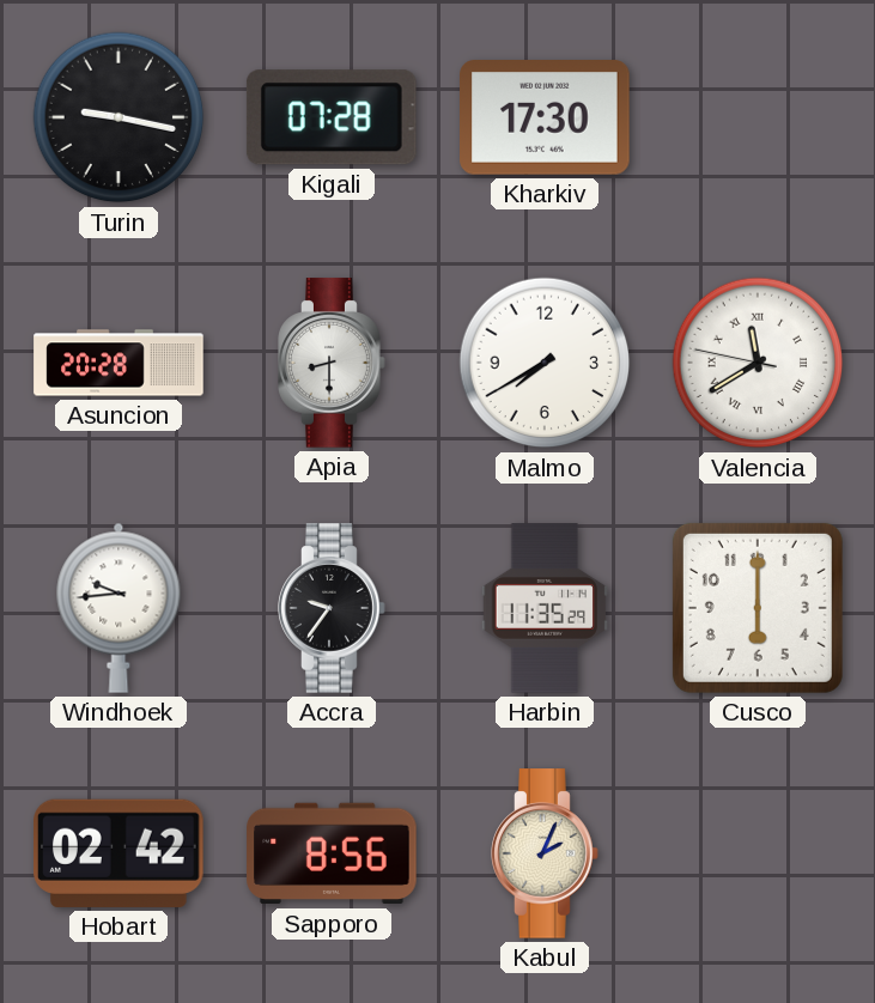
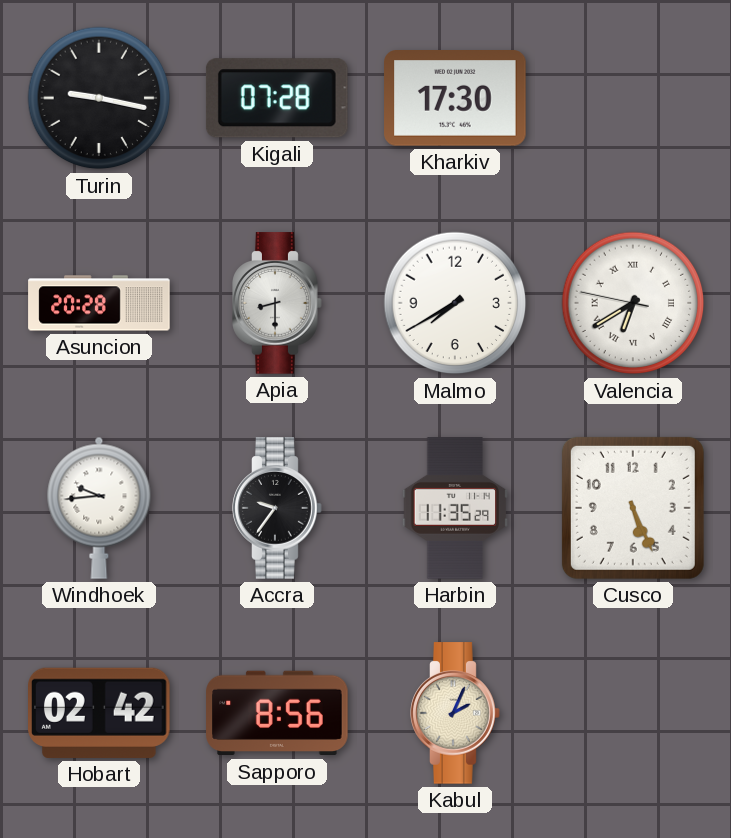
Valencia: 11:39 -> 6:39 (633, 303)
Cusco: 6:00 -> 5:26 (633, 508)
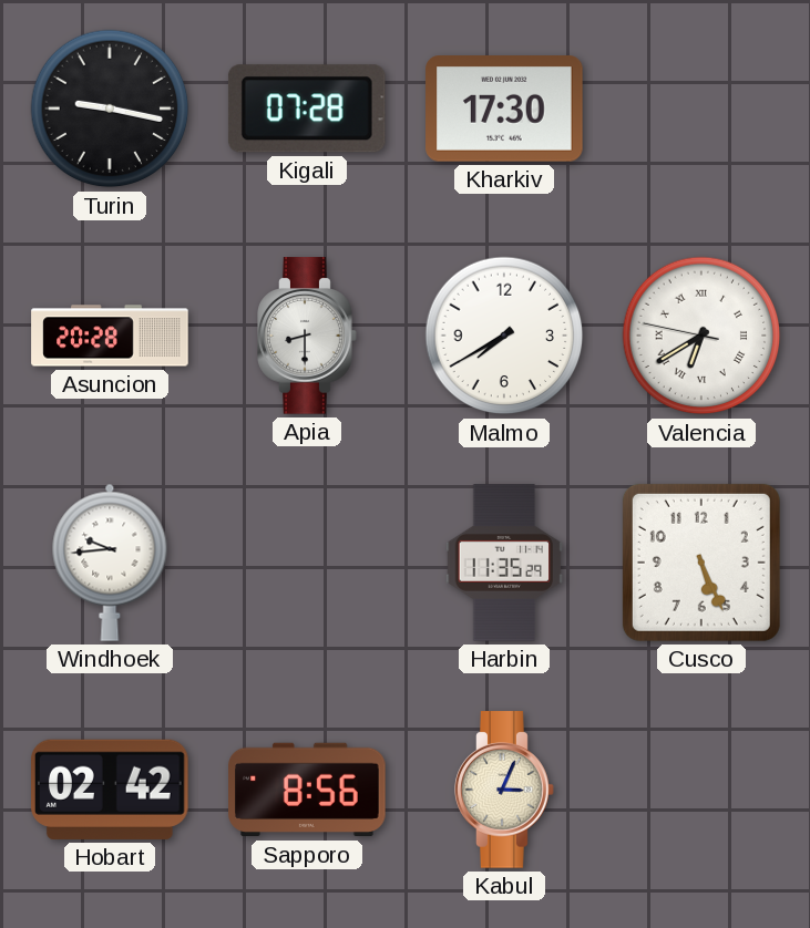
Accra: 9:36 -> none (277, 508)
Kabul: 2:04 -> 3:04 (504, 790)
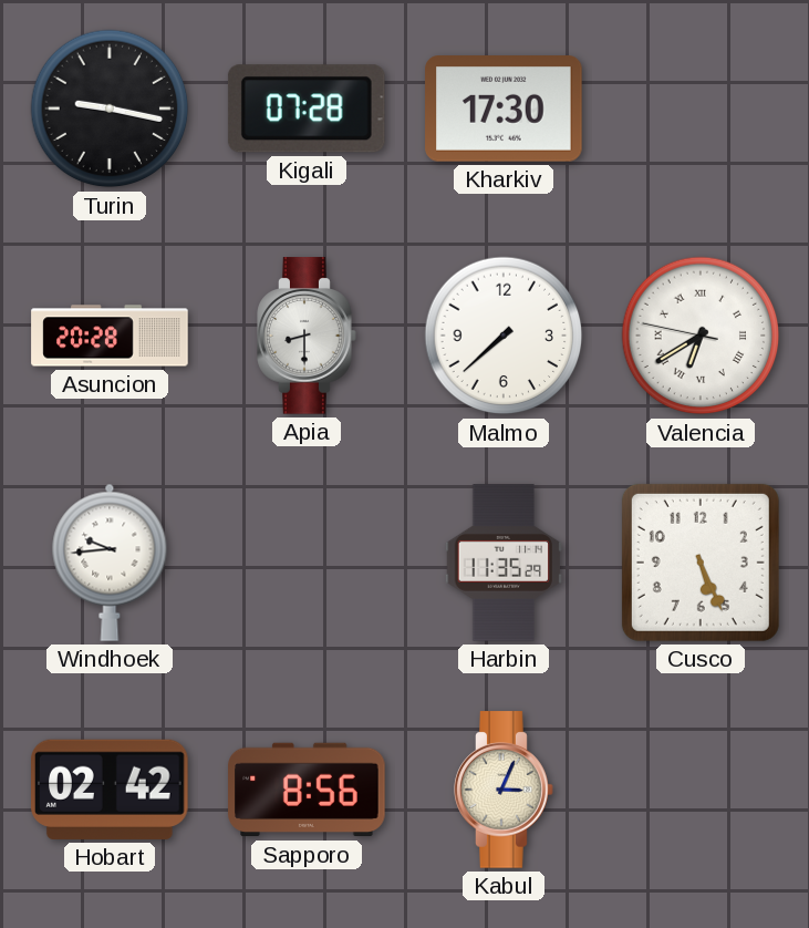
Malmo: 7:40 -> 7:38 (504, 336)
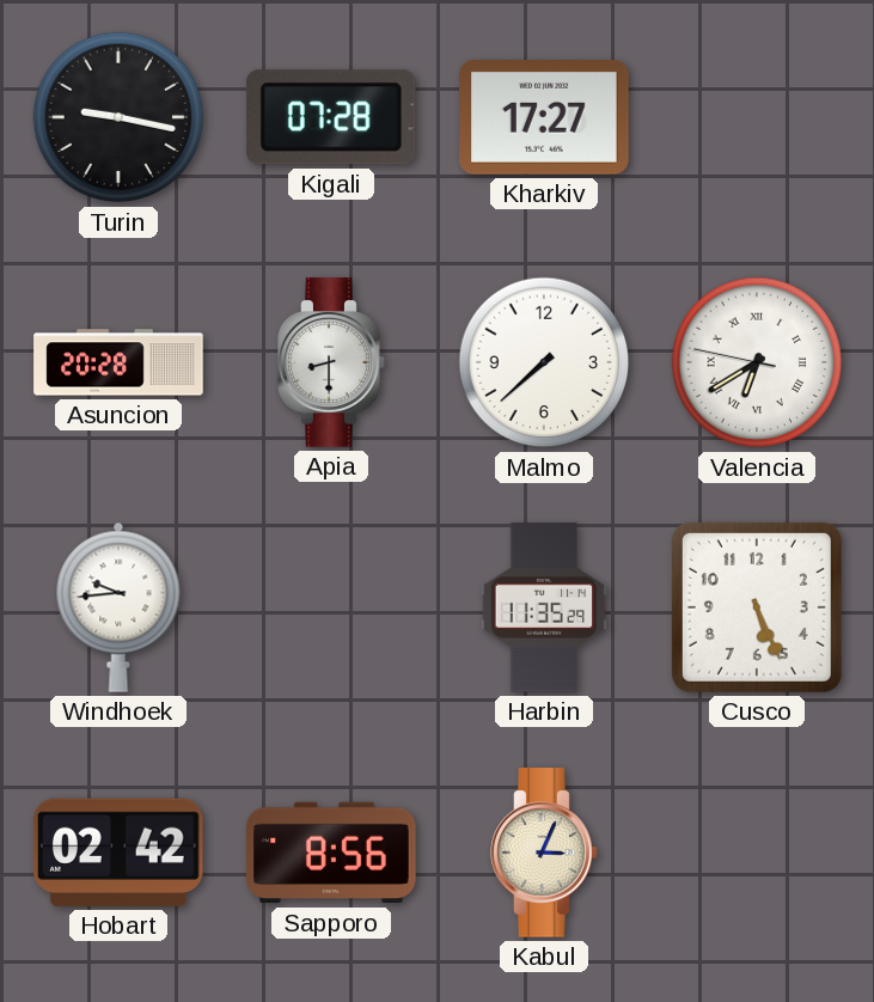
Kharkiv: 17:30 -> 17:27 (544, 117)
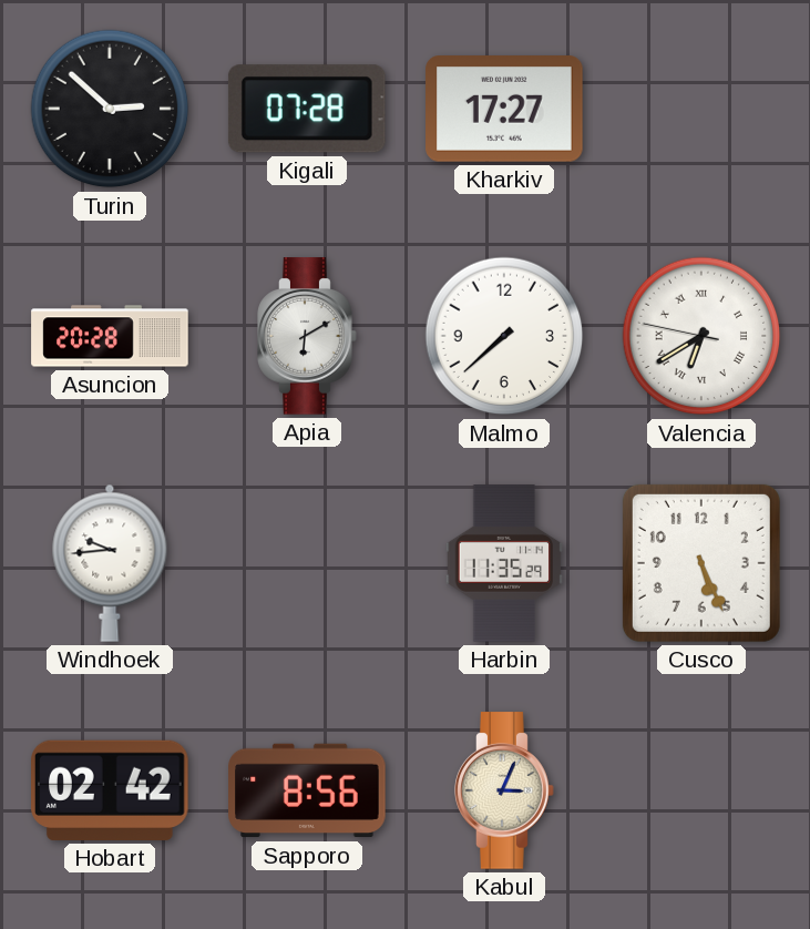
Turin: 9:17 -> 2:52 (110, 109)
Apia: 8:30 -> 6:10 (307, 336)
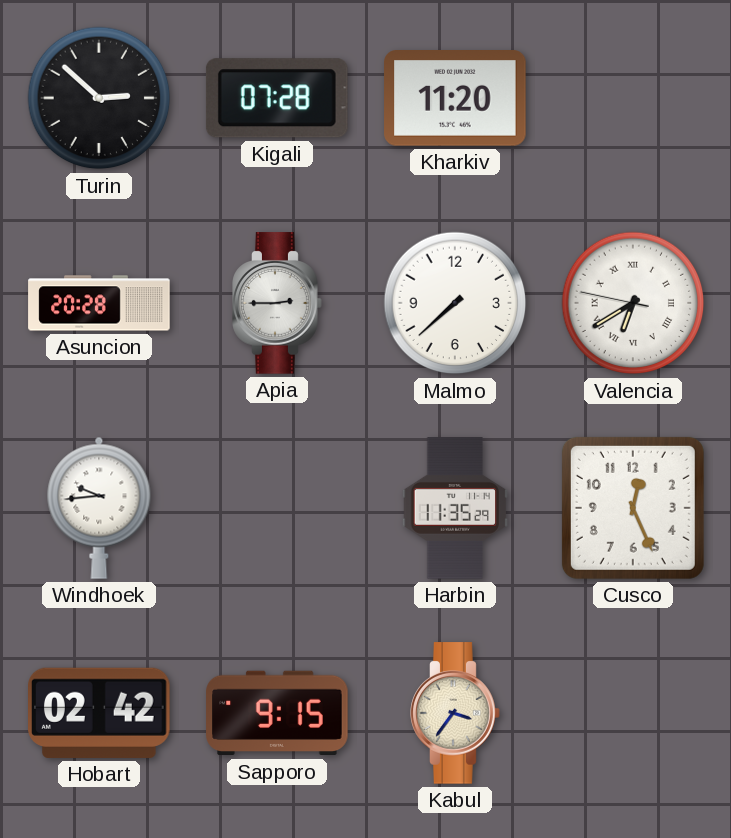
Kharkiv: 17:27 -> 11:20 (455, 98)
Apia: 6:10 -> 2:45 (277, 303)
Cusco: 5:26 -> 12:26 (633, 508)
Sapporo: 8:56 -> 9:15 (277, 713)
Kabul: 3:04 -> 3:36 (455, 713)
